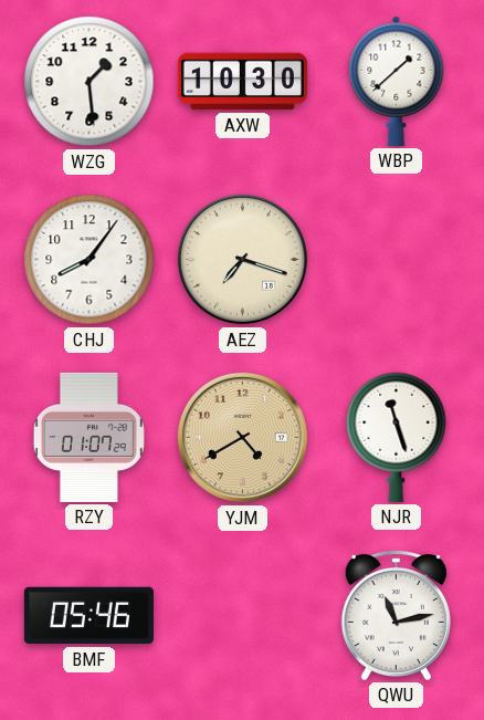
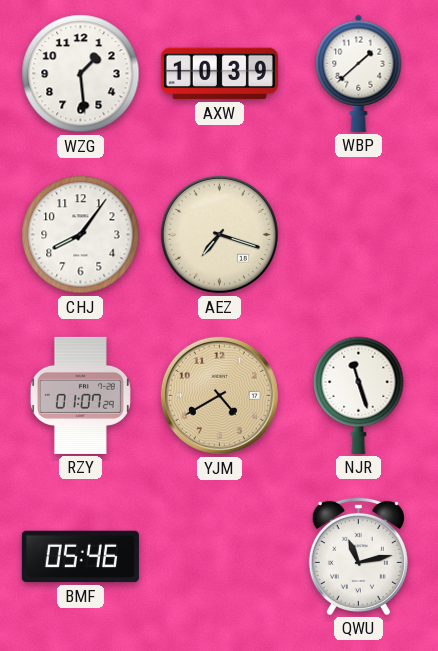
AXW: 10:30 -> 10:39 (219, 74)
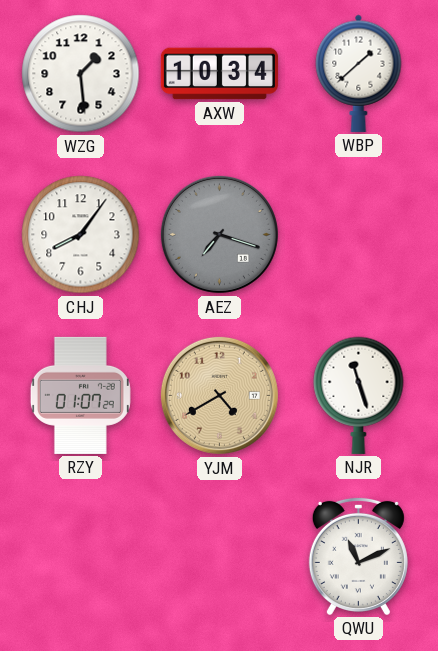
AXW: 10:39 -> 10:34 (219, 74)
AEZ dial: cream -> grey (219, 234)
BMF: 05:46 -> none (80, 557)
QWU: 11:13 -> 11:11 (358, 556)
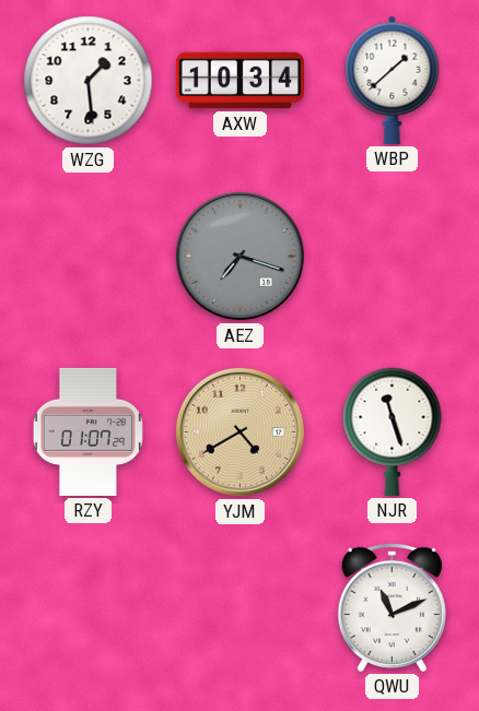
CHJ: 8:06 -> none (81, 235)
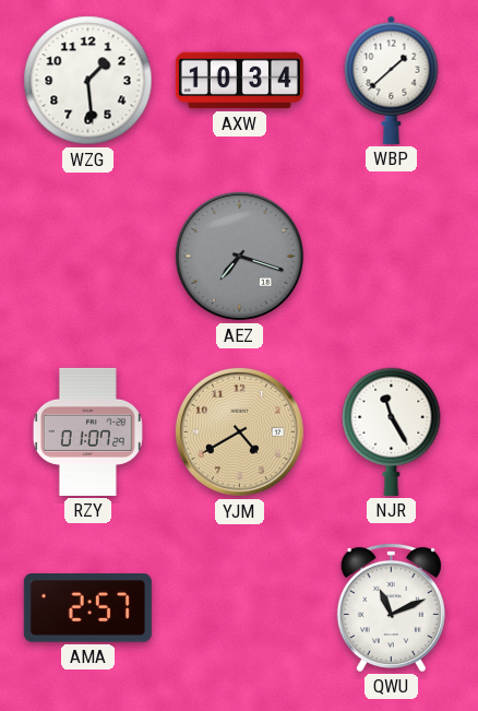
NJR: 11:27 -> 11:25 (392, 431)
AMA: none -> 2:57 (87, 608)
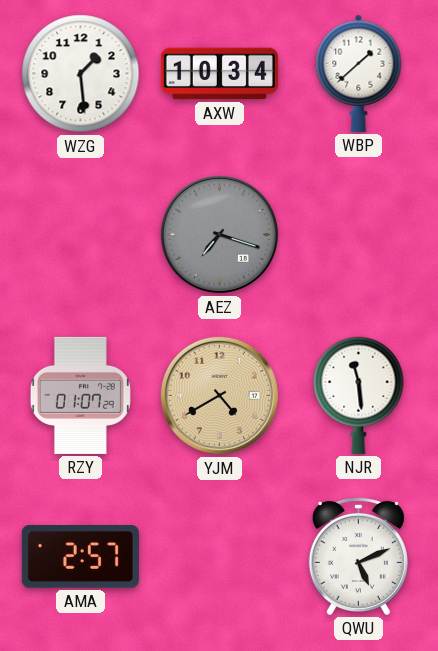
NJR: 11:25 -> 11:29 (359, 395)
QWU: 11:11 -> 5:11 (358, 556)
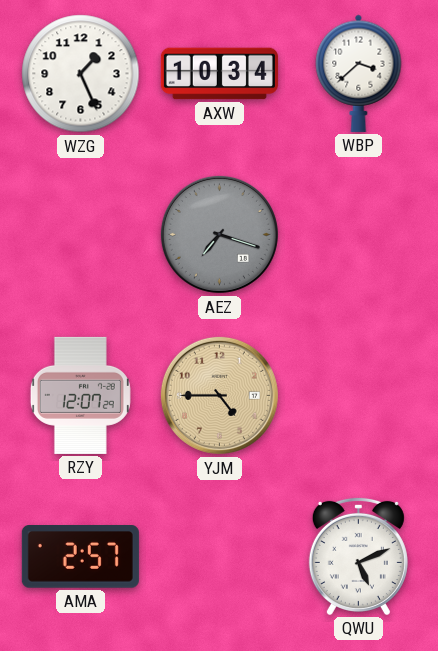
WZG: 1:29 -> 1:26 (81, 74)
WBP: 1:38 -> 3:38 (359, 73)
RZY: 01:07 -> 12:07 (80, 395)
YJM: 4:40 -> 4:45 (219, 395)
NJR: 11:29 -> none (359, 395)
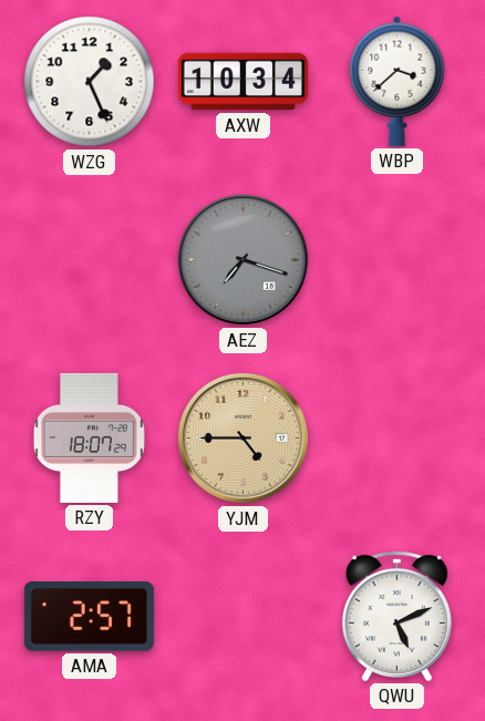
RZY: 12:07 -> 18:07 (89, 437)
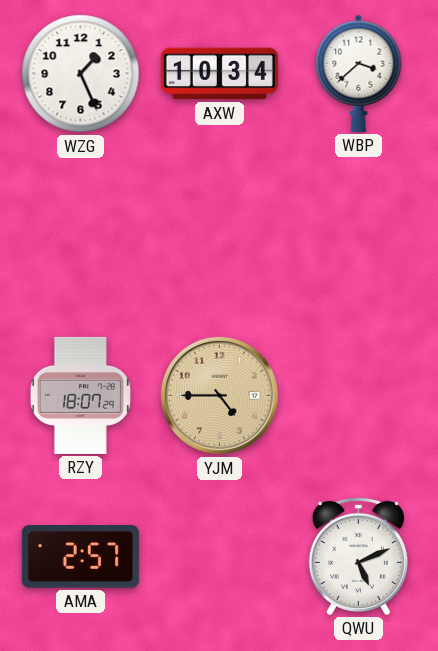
AEZ: 7:18 -> none (242, 259)
